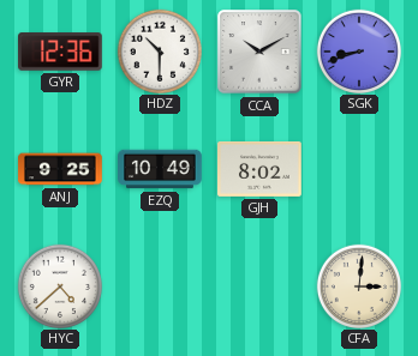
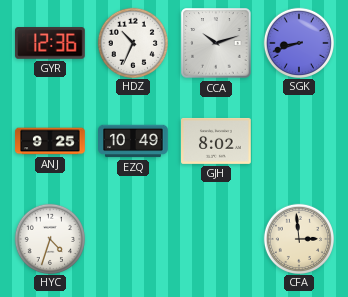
HDZ: 10:30 -> 10:34 (132, 42)
CCA: 10:10 -> 10:12 (216, 43)
HYC: 4:38 -> 4:33 (49, 238)
CFA: 3:01 -> 2:59 (298, 238)
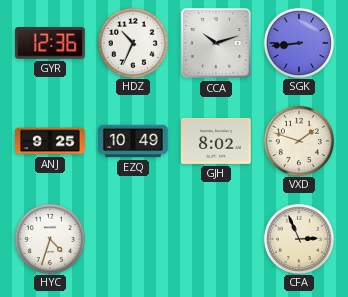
SGK: 8:42 -> 8:44 (298, 42)
VXD: none -> 1:48 (298, 140)
CFA: 2:59 -> 2:56 (298, 238)
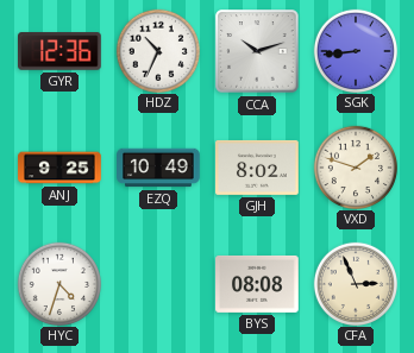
BYS: none -> 08:08 (258, 284)
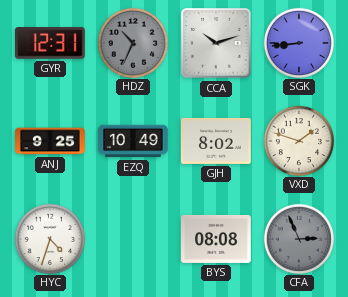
GYR: 12:36 -> 12:31 (51, 43)
HDZ dial: white -> grey (132, 42)
CFA dial: cream -> grey (298, 238)
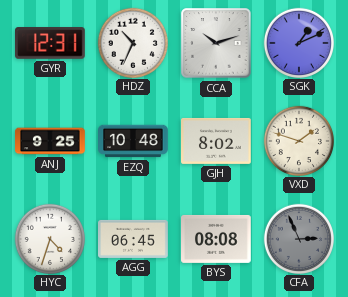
HDZ dial: grey -> white (132, 42)
SGK: 8:44 -> 1:11 (298, 42)
EZQ: 10:49 -> 10:48 (133, 141)
AGG: none -> 06:45 (133, 239)
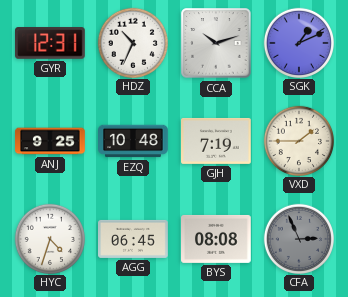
GJH: 8:02 -> 7:19 (217, 141)
VXD: 1:48 -> 1:45 (298, 140)
